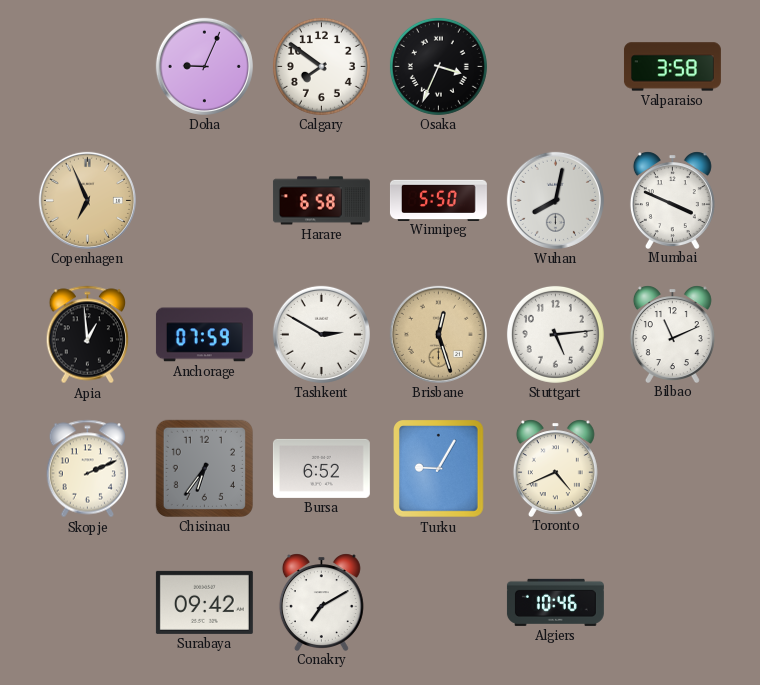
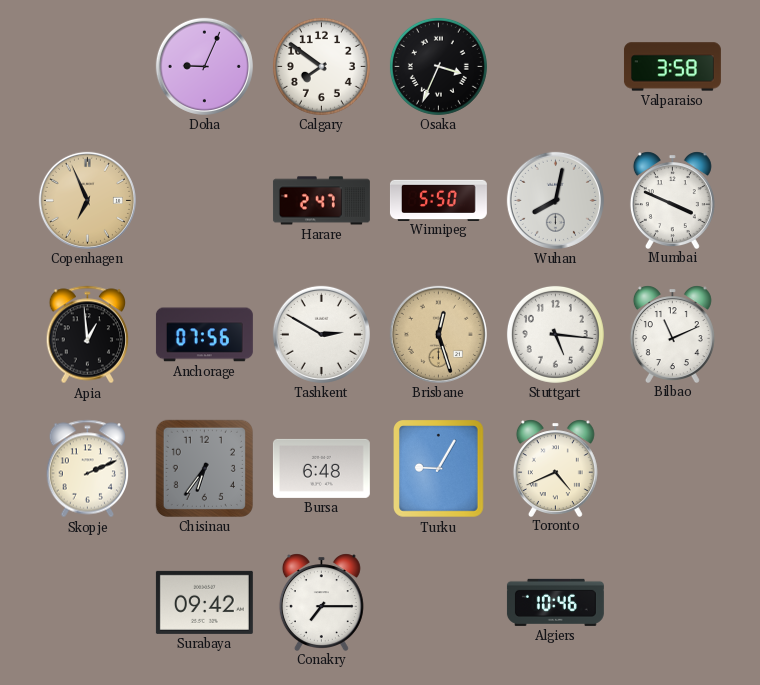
Harare: 6:58 -> 2:47 (321, 201)
Anchorage: 07:59 -> 07:56 (204, 335)
Stuttgart: 5:14 -> 5:16 (555, 334)
Bursa: 6:52 -> 6:48 (321, 468)
Conakry: 7:10 -> 7:15 (321, 602)
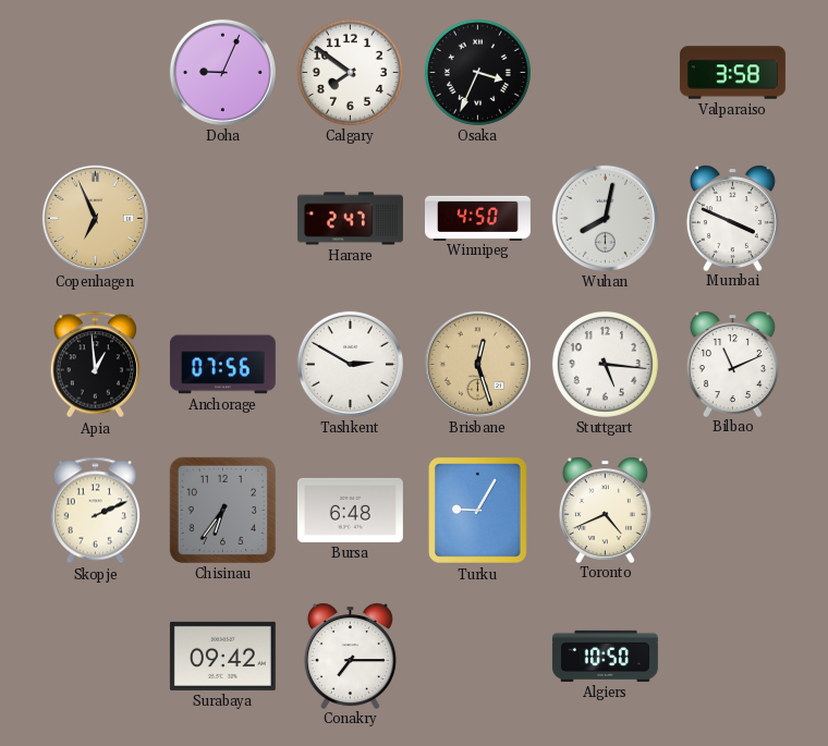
Winnipeg: 5:50 -> 4:50 (477, 218)
Algiers: 10:46 -> 10:50 (605, 656)
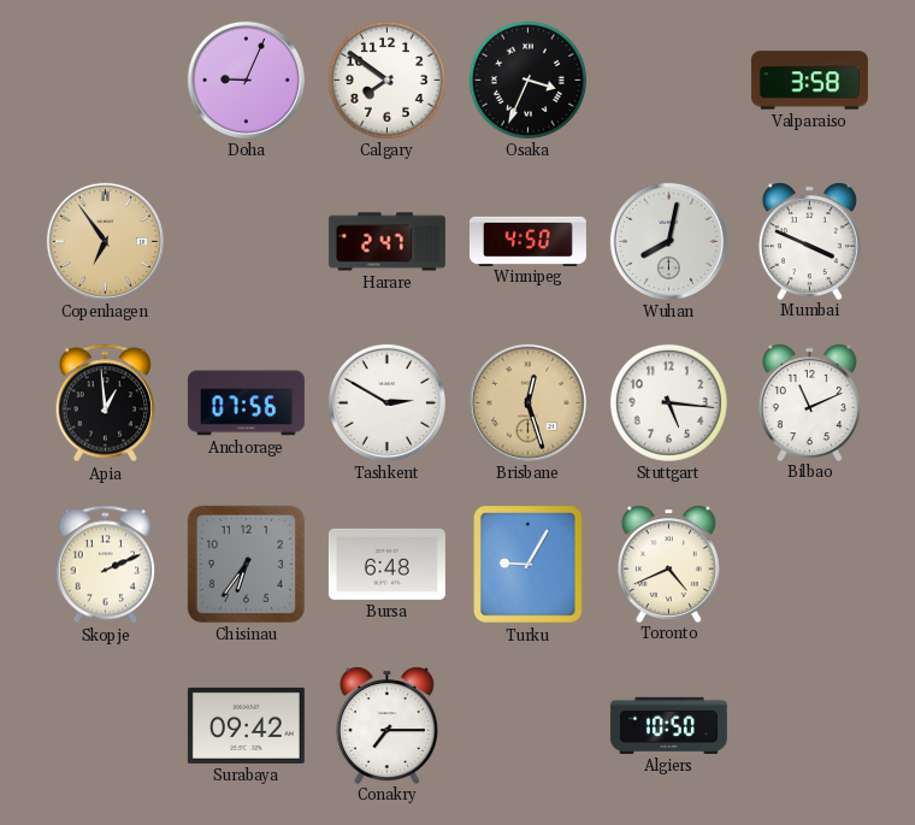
Copenhagen: 6:56 -> 6:54 (105, 241)
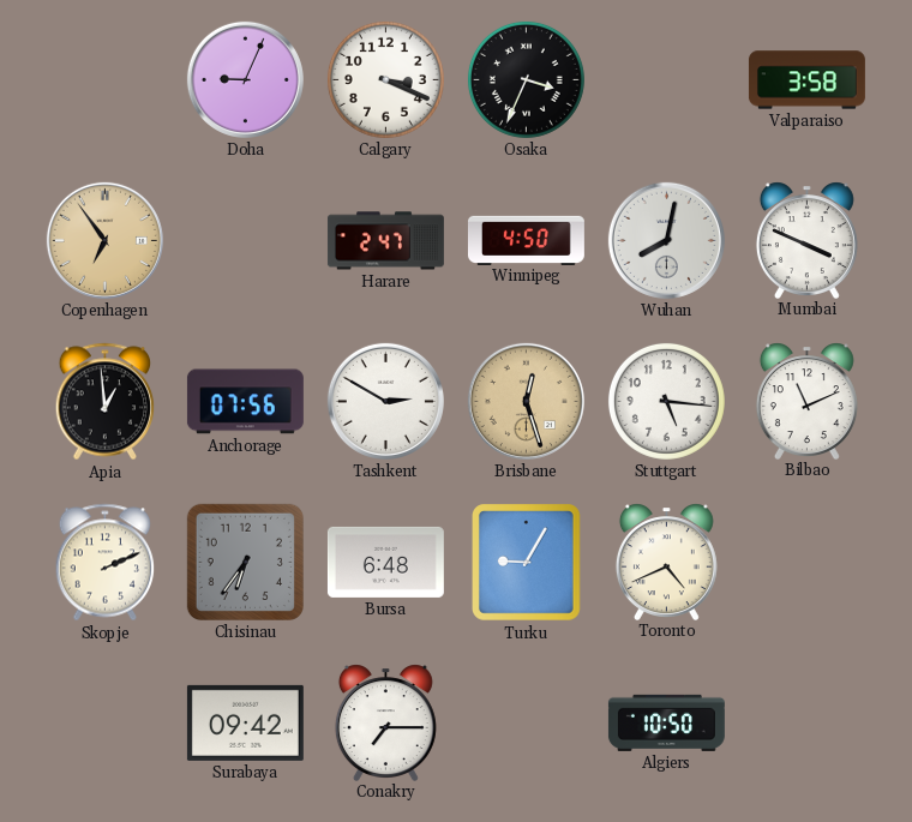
Calgary: 7:51 -> 3:19 (385, 79)
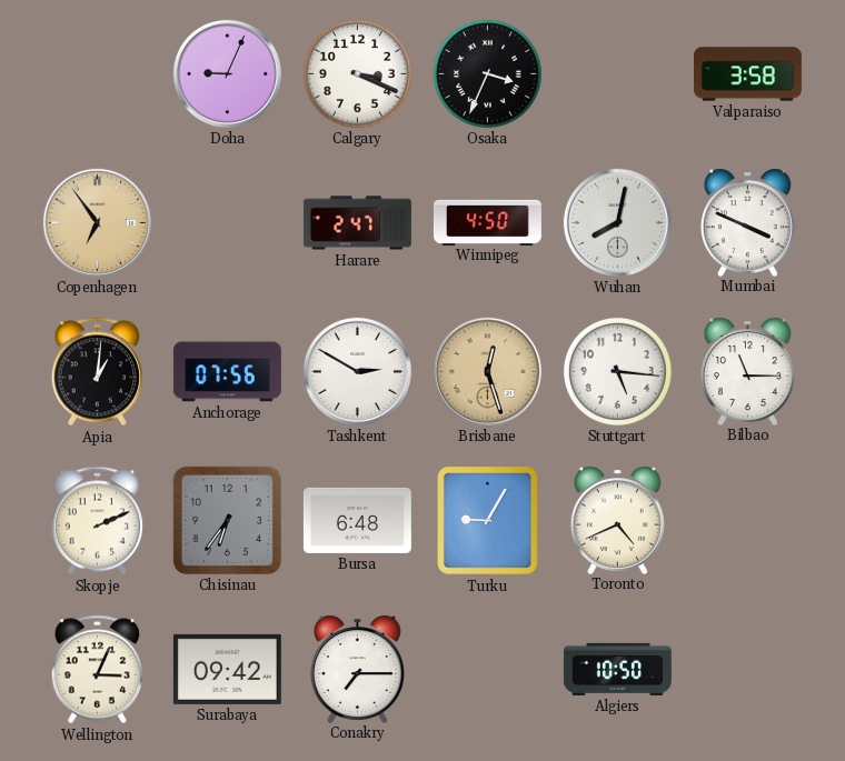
Apia: 12:59 -> 1:01 (98, 372)
Bilbao: 11:11 -> 11:15 (747, 371)
Wellington: none -> 3:04 (98, 670)
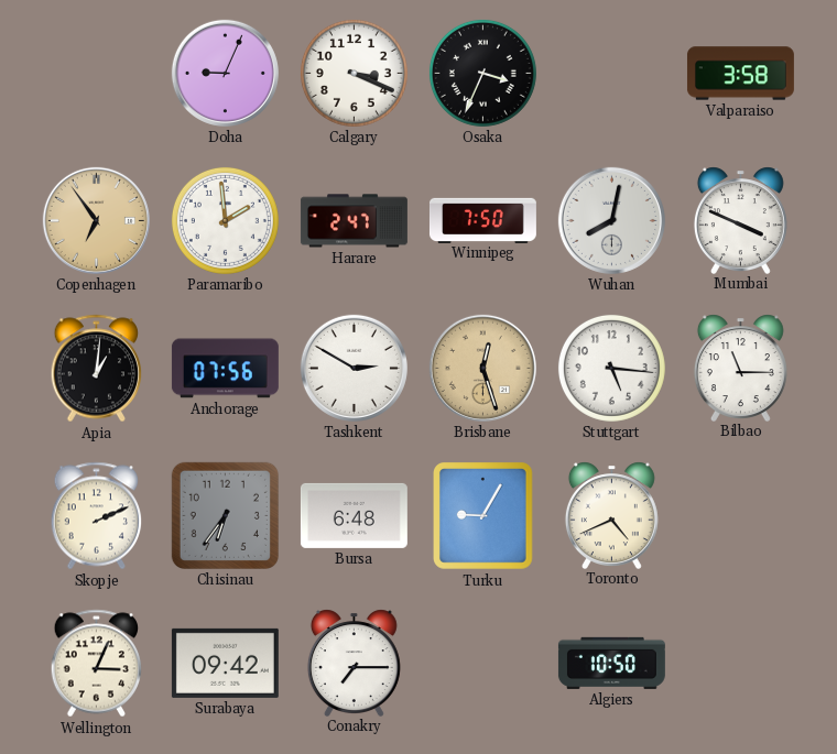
Paramaribo: none -> 1:59 (225, 220)
Winnipeg: 4:50 -> 7:50 (482, 220)
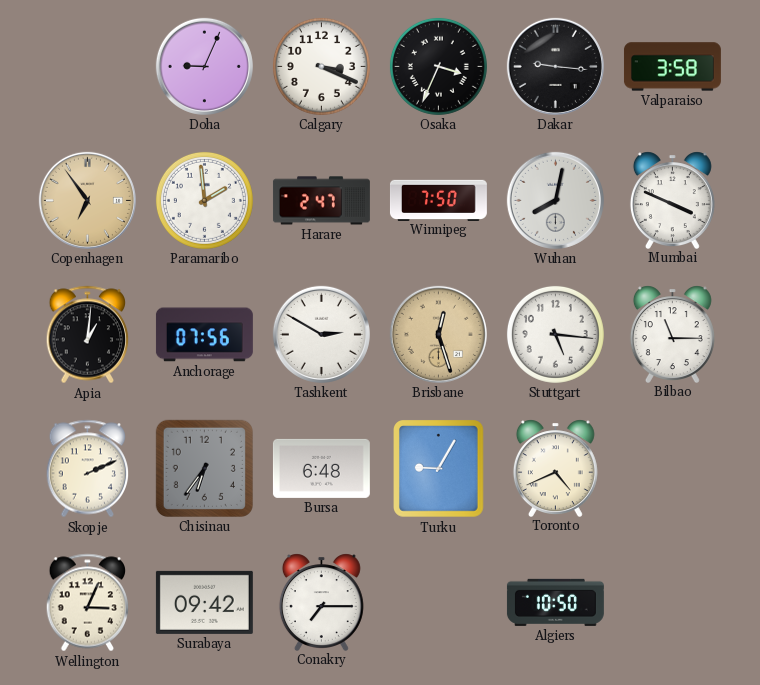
Dakar: none -> 9:16 (555, 66)
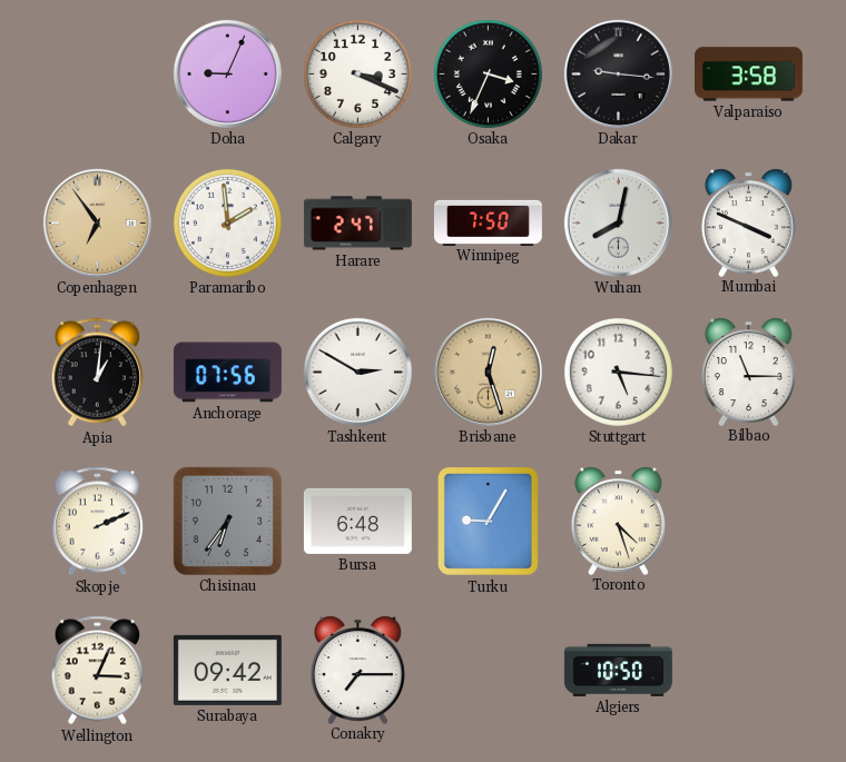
Toronto: 4:41 -> 4:27 (618, 521)
